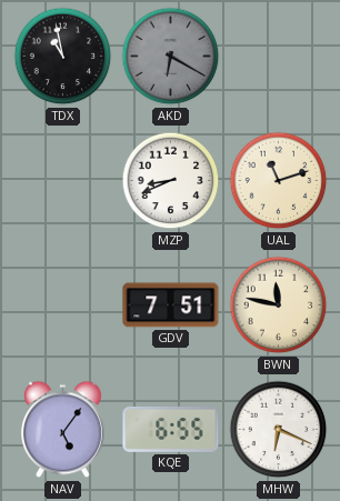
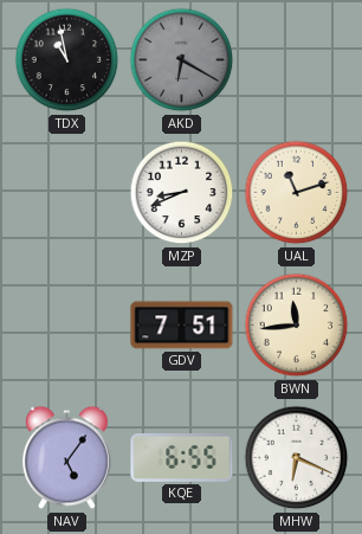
BWN: 11:47 -> 11:44 (297, 326)
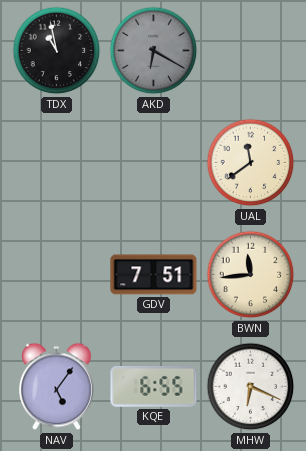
MZP: 8:41 -> none (182, 193)
UAL: 11:12 -> 11:39 (251, 163)
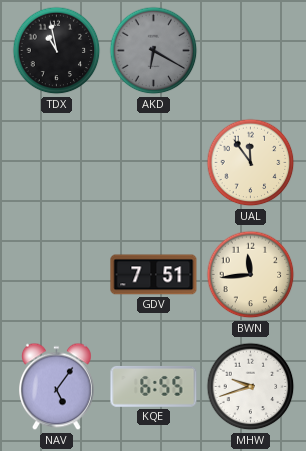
UAL: 11:39 -> 11:54 (251, 163)
MHW: 6:19 -> 9:42 (251, 387)
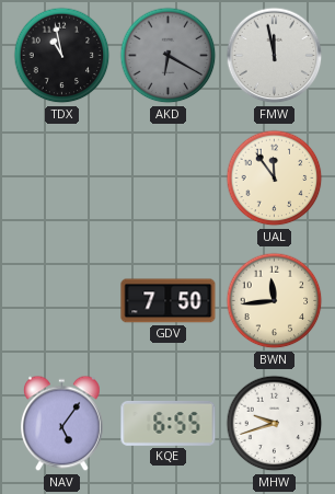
FMW: none -> 11:58 (275, 56)
GDV: 7:51 -> 7:50 (169, 301)
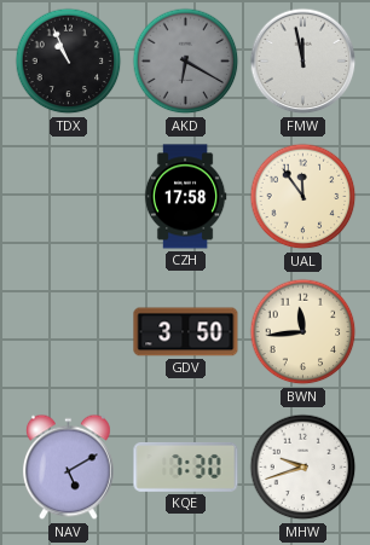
TDX: 10:58 -> 10:56 (69, 62)
CZH: none -> 17:58 (185, 197)
GDV: 7:50 -> 3:50 (186, 332)
NAV: 5:06 -> 5:10 (69, 468)
KQE: 6:55 -> 7:30 (186, 466)
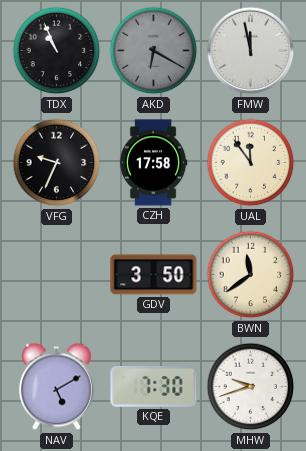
VFG: none -> 9:34 (57, 163)
BWN: 11:44 -> 11:39 (251, 275)
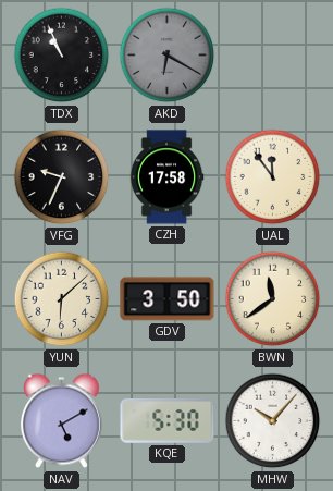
FMW: 11:58 -> none (251, 51)
YUN: none -> 6:08 (62, 299)
KQE: 7:30 -> 5:30 (168, 420)
MHW: 9:42 -> 10:07 (273, 421)
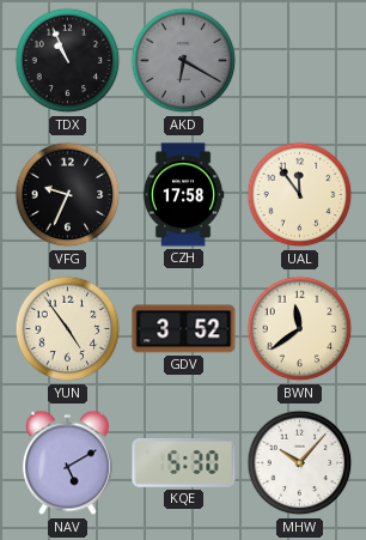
YUN: 6:08 -> 4:54 (68, 329)
GDV: 3:50 -> 3:52 (184, 329)
